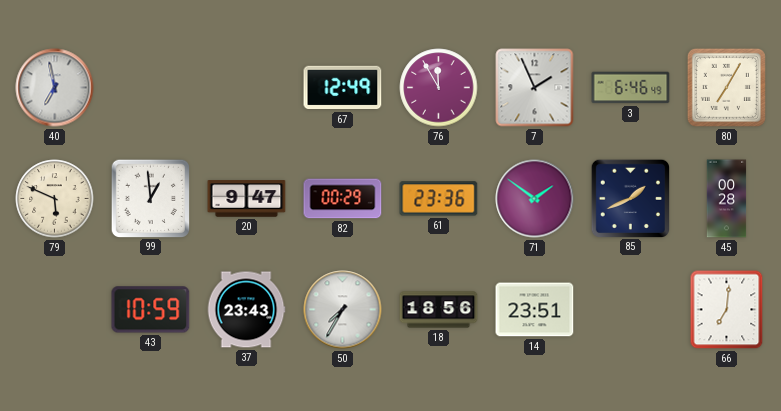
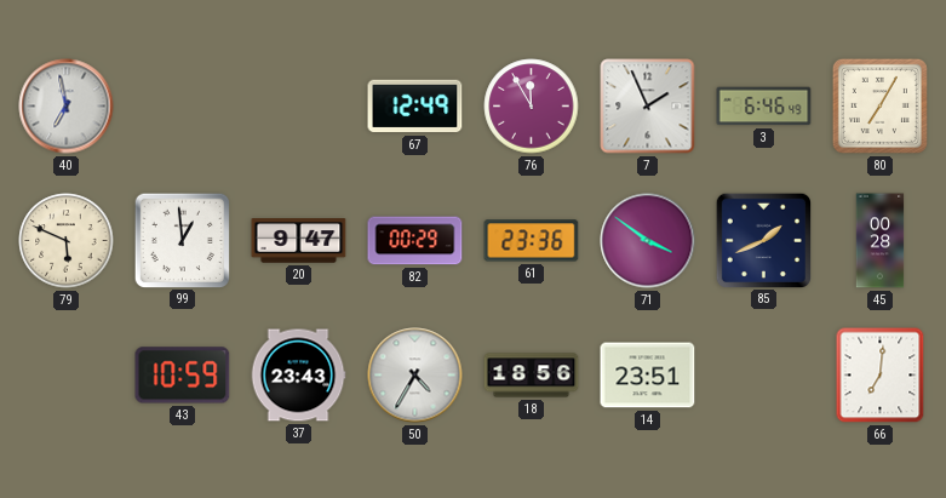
71: 1:51 -> 3:51 (648, 241)
50: 7:35 -> 4:35 (415, 376)
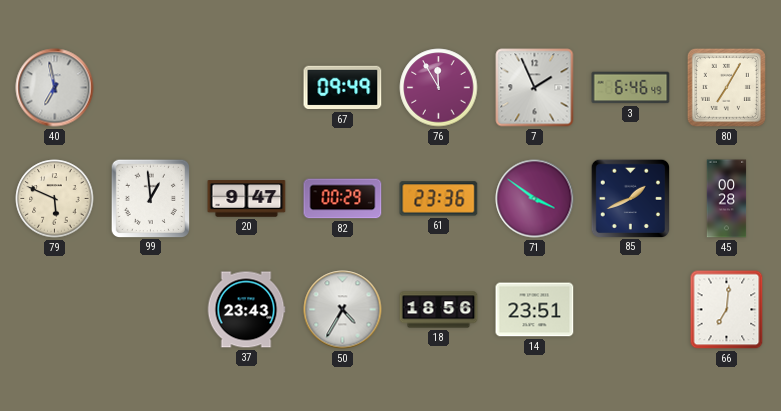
67: 12:49 -> 09:49 (343, 88)
43: 10:59 -> none (183, 376)
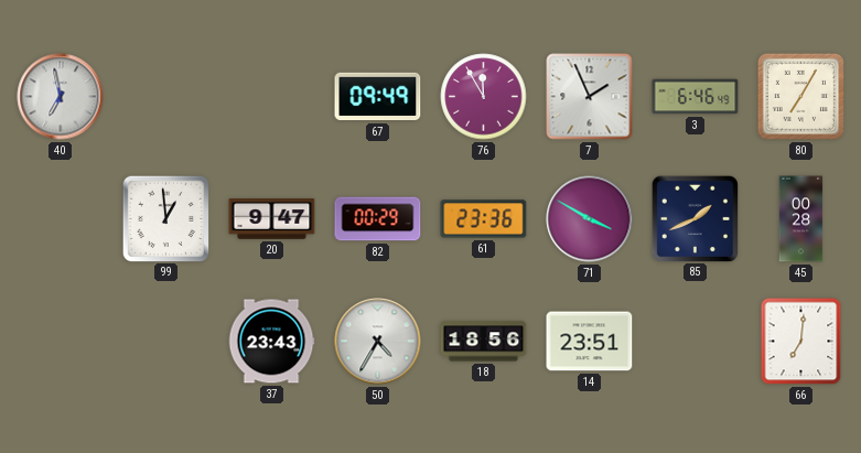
79: 5:49 -> none (55, 199)
71: 3:51 -> 3:50 (590, 219)
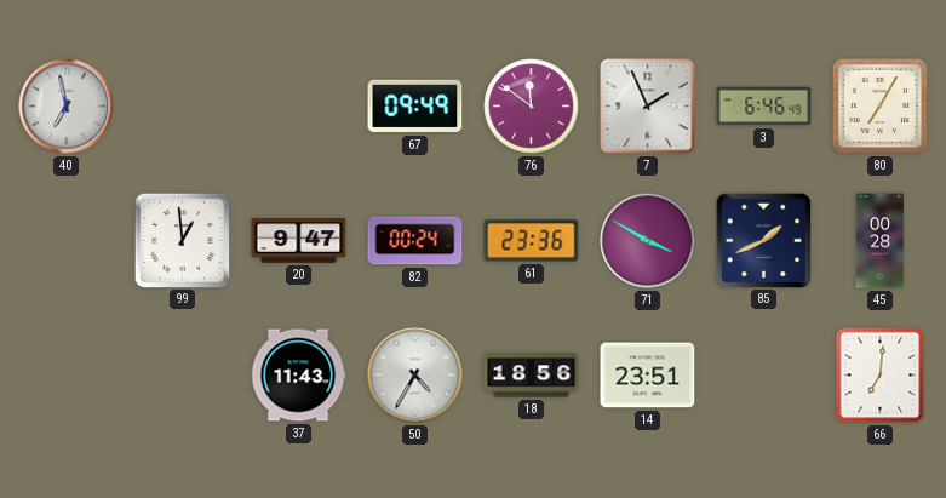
76: 11:55 -> 11:51 (532, 107)
82: 00:29 -> 00:24 (415, 241)
37: 23:43 -> 11:43 (298, 376)
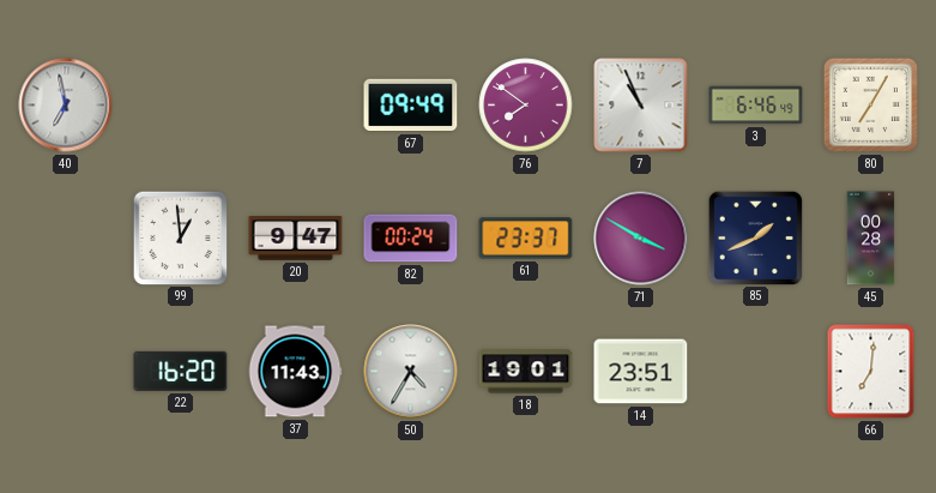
76: 11:51 -> 7:51 (526, 106)
7: 1:56 -> 10:56 (641, 106)
61: 23:36 -> 23:37 (526, 239)
22: none -> 16:20 (181, 371)
18: 18:56 -> 19:01 (526, 372)
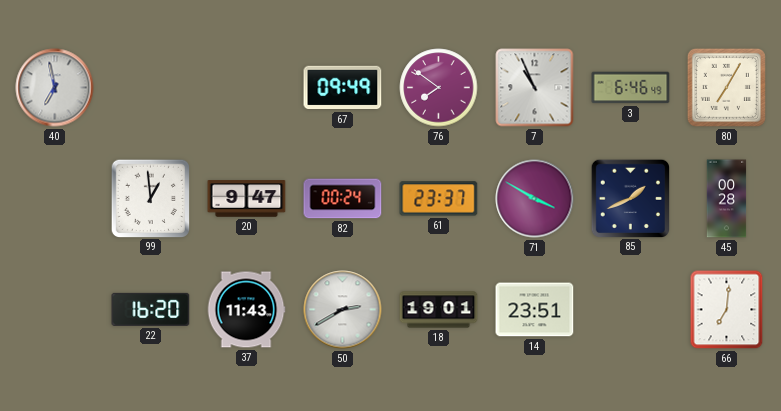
50: 4:35 -> 2:40 (343, 310)
